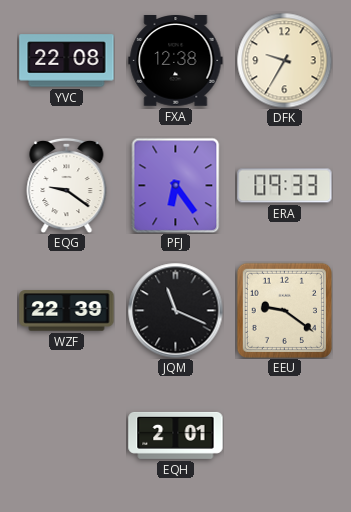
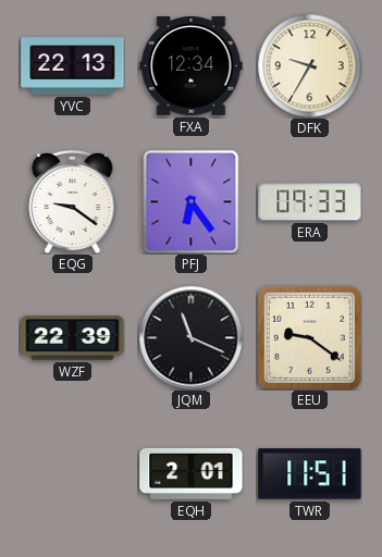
YVC: 22:08 -> 22:13 (73, 66)
FXA: 12:38 -> 12:34 (192, 66)
TWR: none -> 11:51 (310, 474)
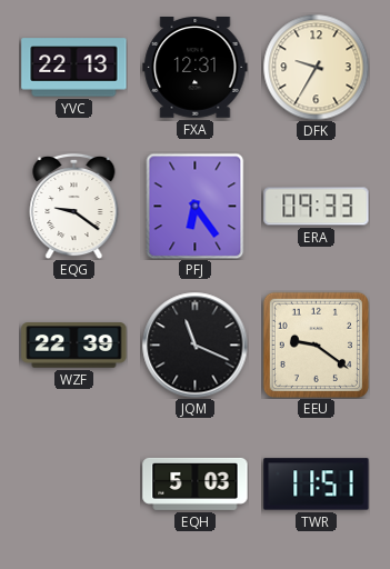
FXA: 12:34 -> 12:31 (196, 68)
EQH: 2:01 -> 5:03 (196, 483)
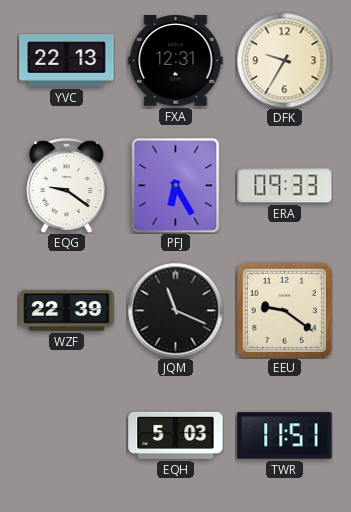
PFJ: 6:24 -> 6:25 (176, 185)
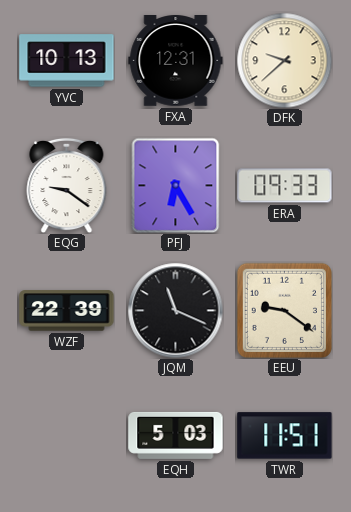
YVC: 22:13 -> 10:13 (67, 61)
DFK: 9:35 -> 9:38 (284, 60)
